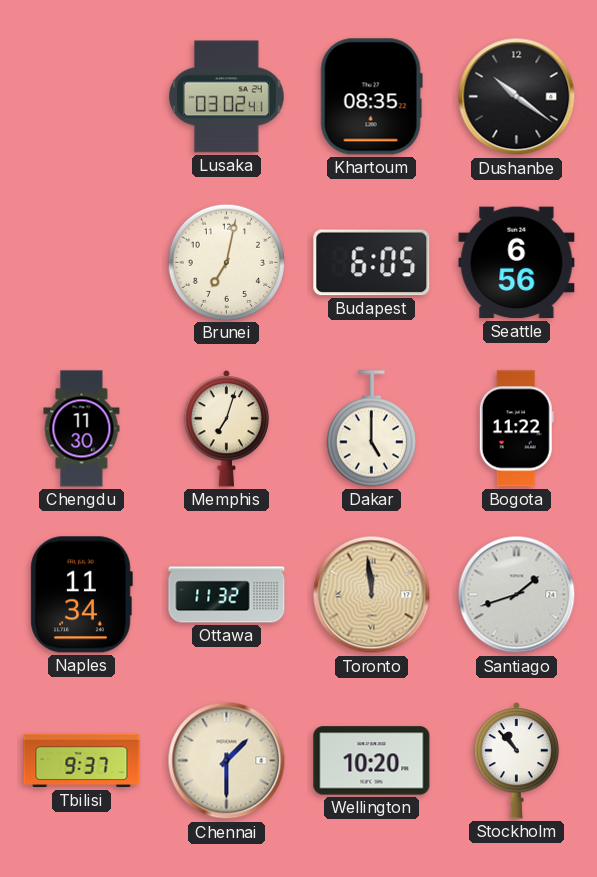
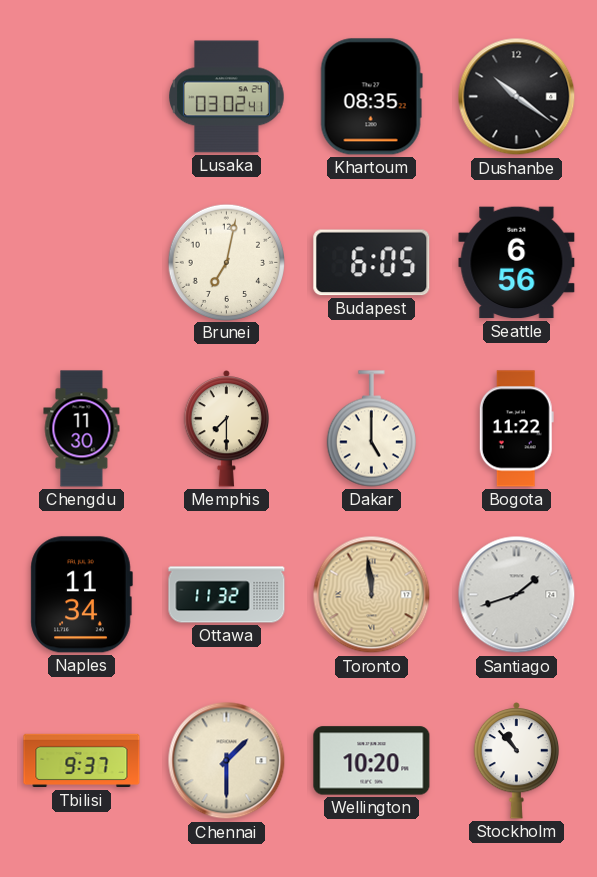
Memphis: 7:03 -> 7:30 (227, 429)
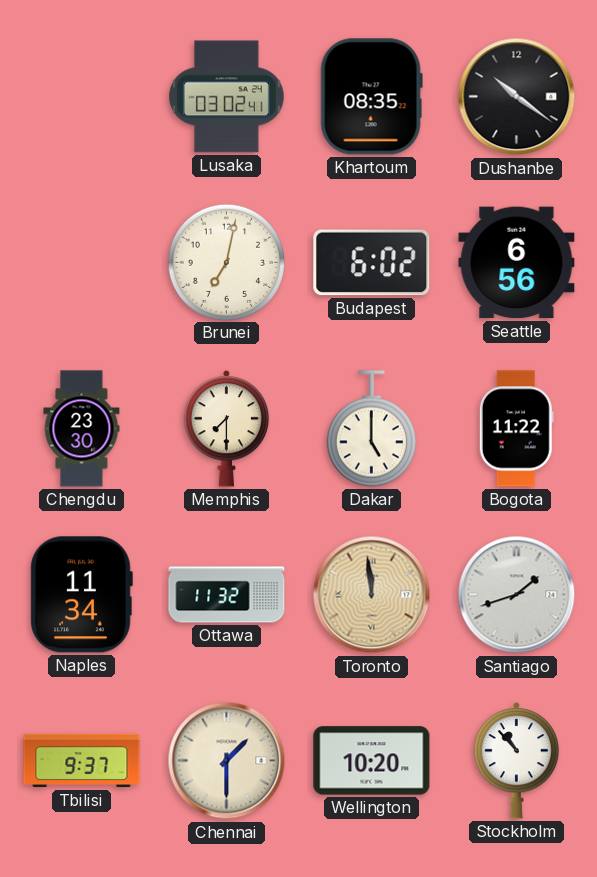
Budapest: 6:05 -> 6:02 (372, 263)
Chengdu: 11:30 -> 23:30 (82, 429)
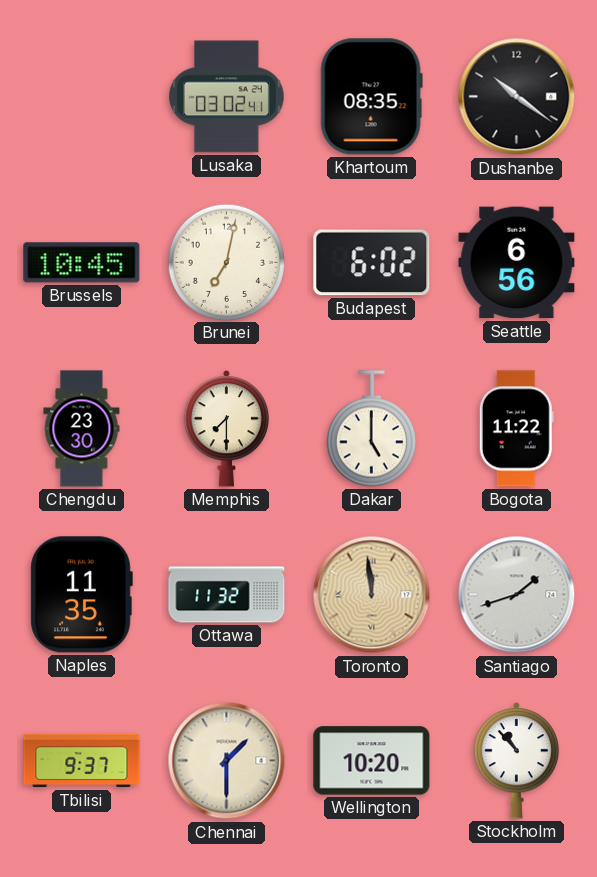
Brussels: none -> 10:45 (82, 263)
Naples: 11:34 -> 11:35 (81, 595)
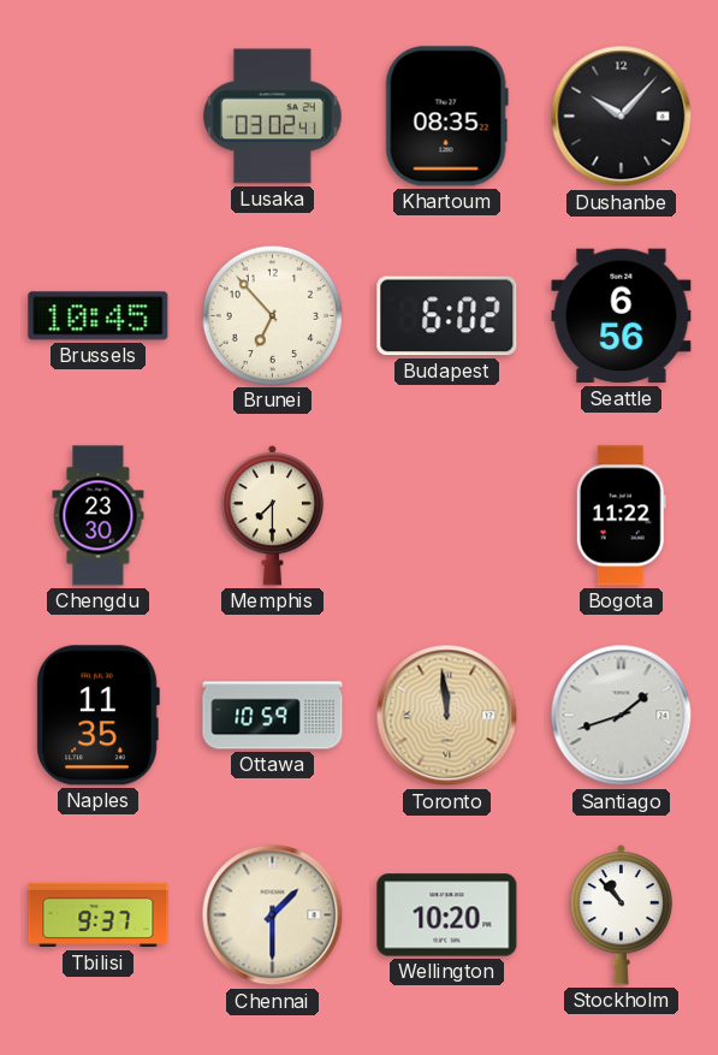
Dushanbe: 10:21 -> 10:07 (622, 117)
Brunei: 7:02 -> 6:53 (272, 315)
Dakar: 5:00 -> none (371, 429)
Ottawa: 11:32 -> 10:59 (273, 716)
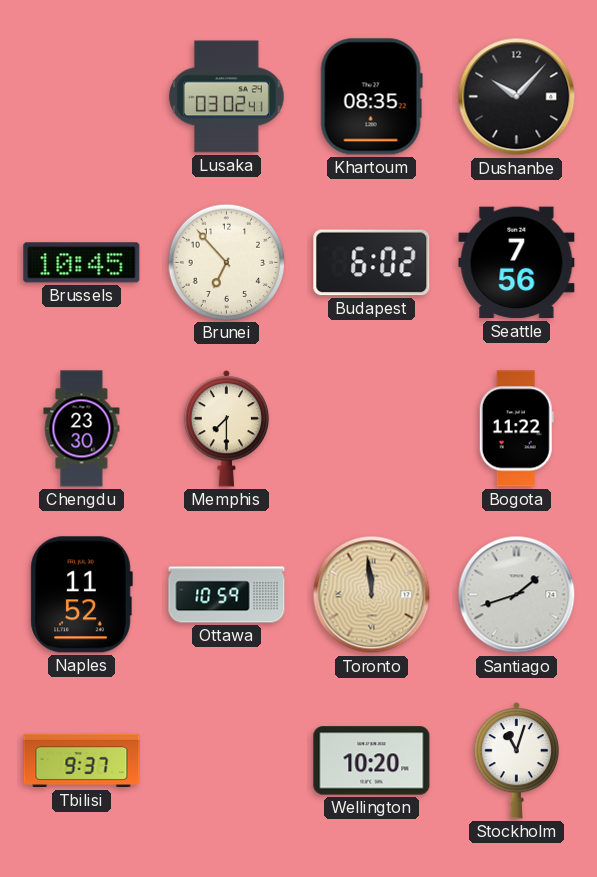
Seattle: 6:56 -> 7:56 (517, 263)
Naples: 11:35 -> 11:52 (81, 595)
Chennai: 1:30 -> none (273, 915)
Stockholm: 10:53 -> 11:03 (517, 761)
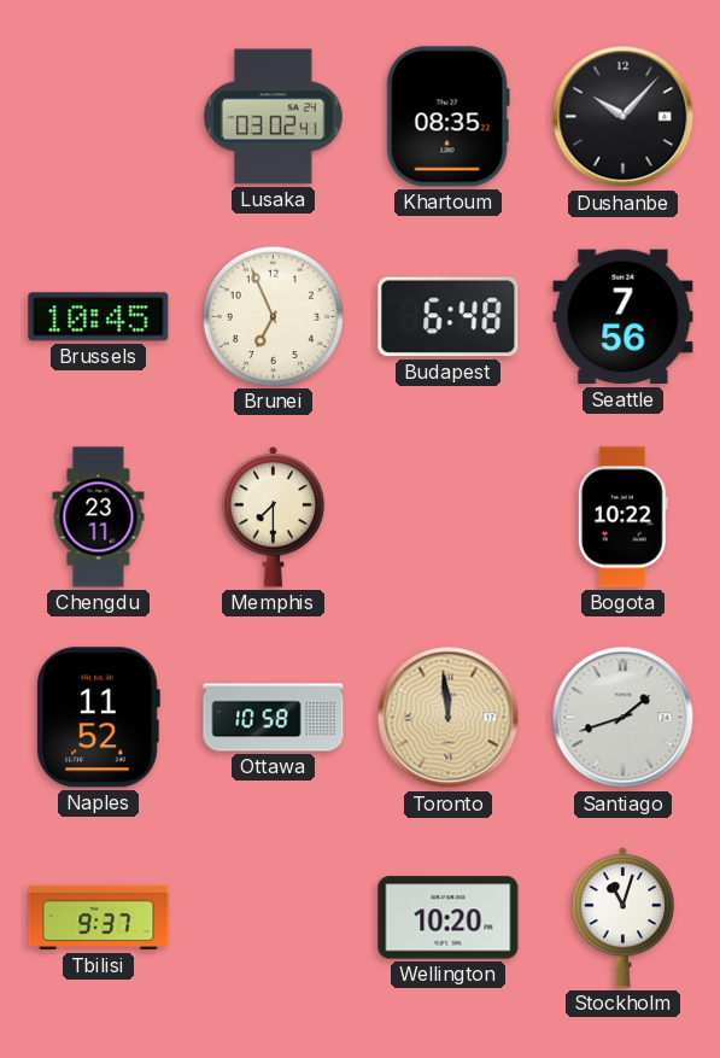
Brunei: 6:53 -> 6:56 (273, 316)
Budapest: 6:02 -> 6:48 (449, 317)
Chengdu: 23:30 -> 23:11 (99, 518)
Bogota: 11:22 -> 10:22 (622, 518)
Ottawa: 10:59 -> 10:58 (274, 718)
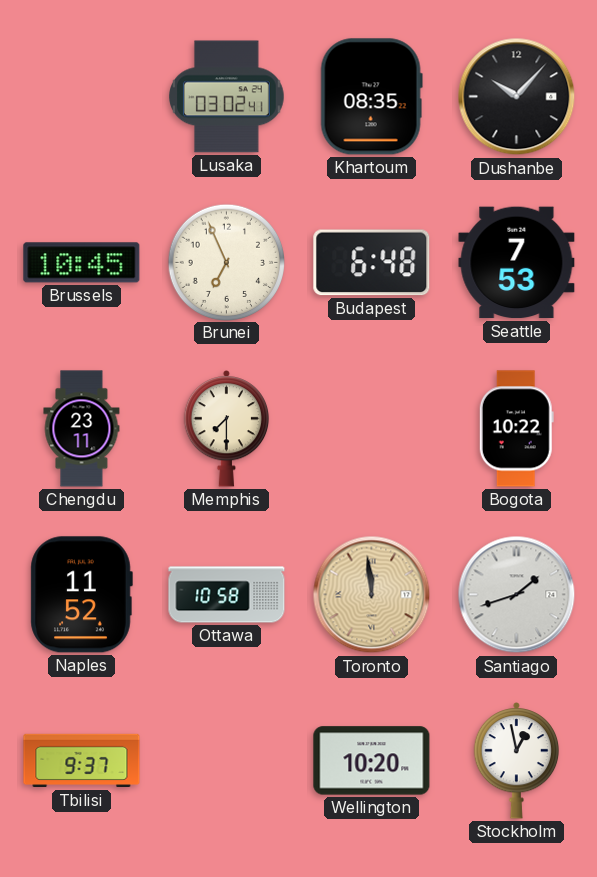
Seattle: 7:56 -> 7:53 (517, 263)
Stockholm: 11:03 -> 12:58 (517, 761)
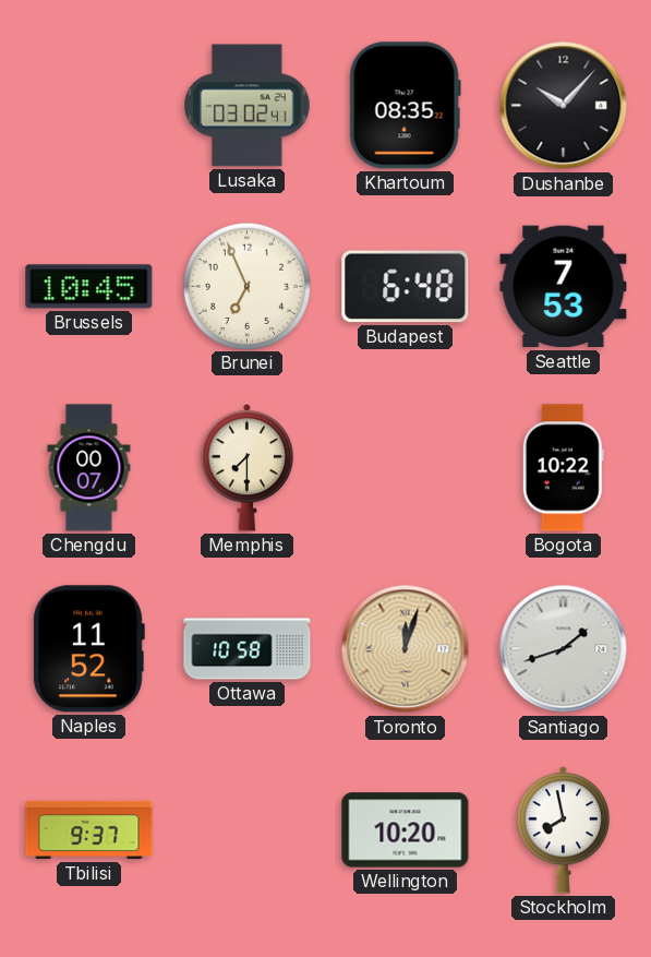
Chengdu: 23:11 -> 00:07 (89, 468)
Toronto: 11:59 -> 12:03 (406, 649)
Stockholm: 12:58 -> 7:58 (564, 830)
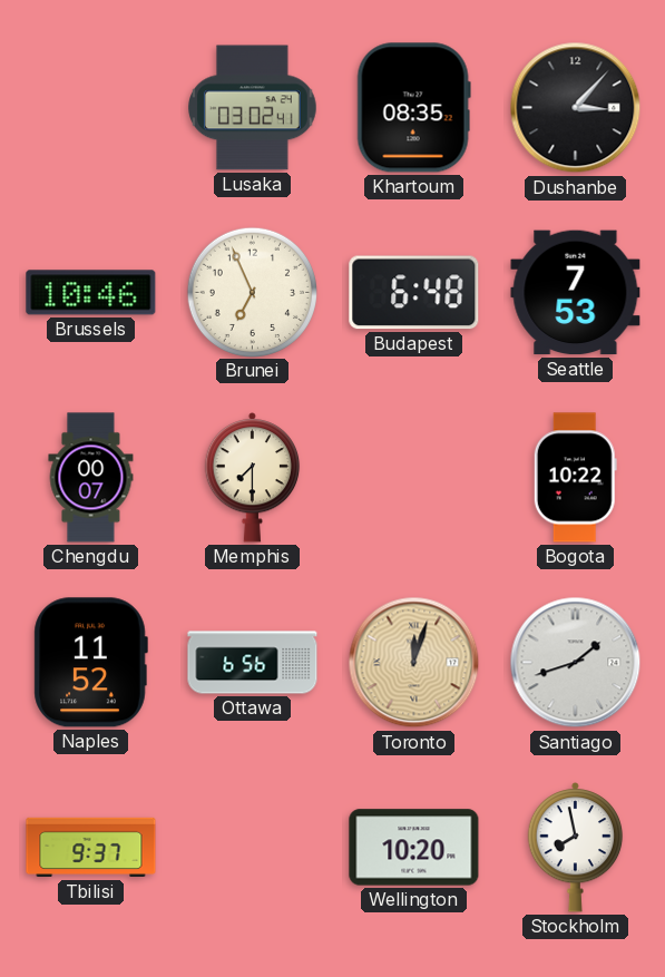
Dushanbe: 10:07 -> 3:07 (576, 108)
Brussels: 10:45 -> 10:46 (91, 293)
Ottawa: 10:58 -> 6:56 (253, 663)
